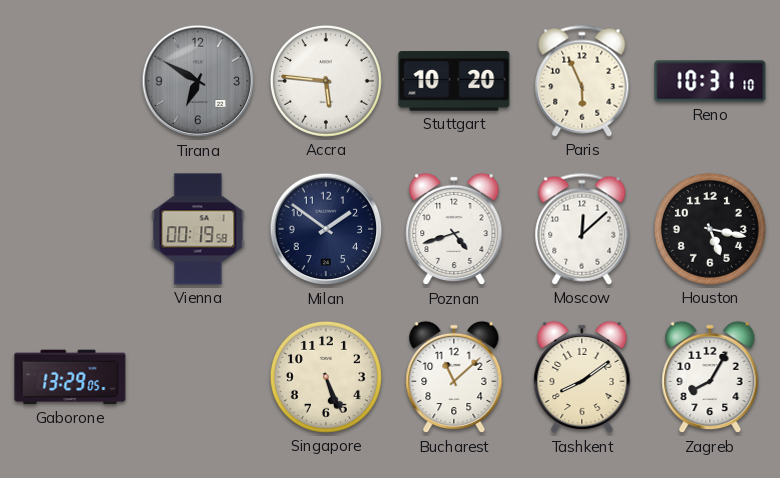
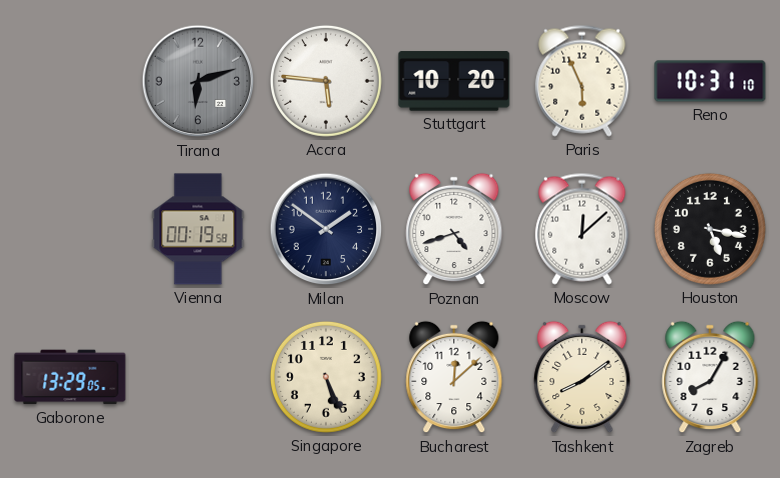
Tirana: 6:50 -> 6:12 (198, 81)
Bucharest: 11:08 -> 12:08 (454, 377)
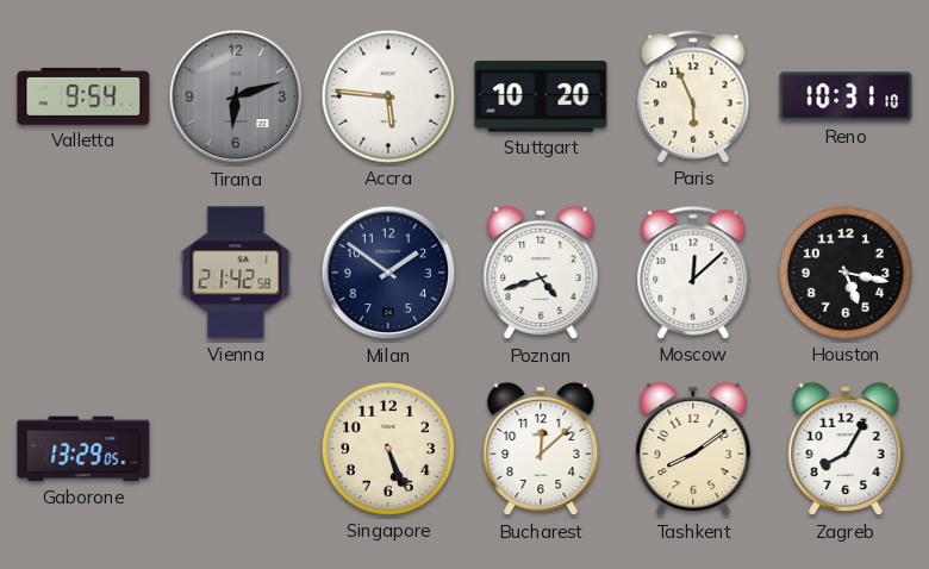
Valletta: none -> 9:54 (83, 96)
Vienna: 00:19 -> 21:42 (236, 273)
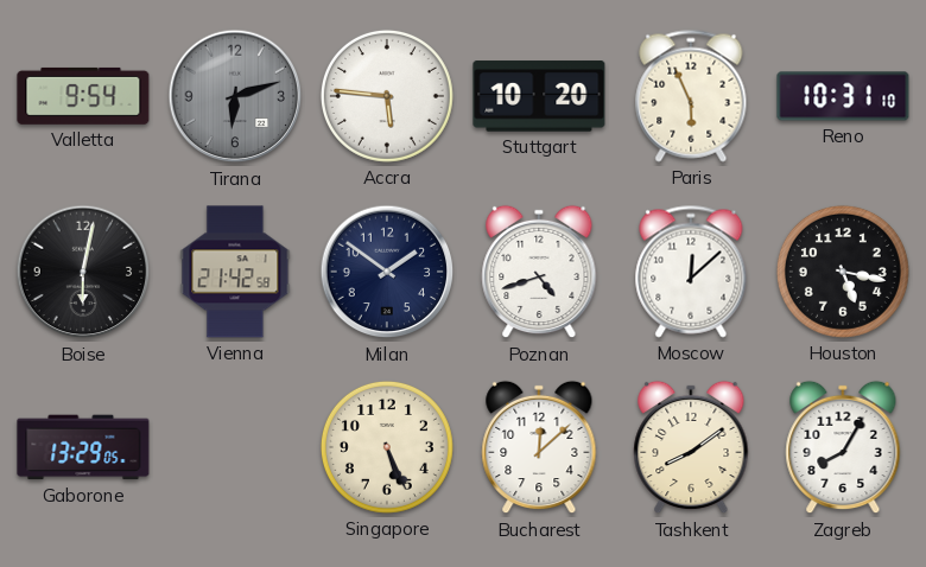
Boise: none -> 6:02 (83, 272)
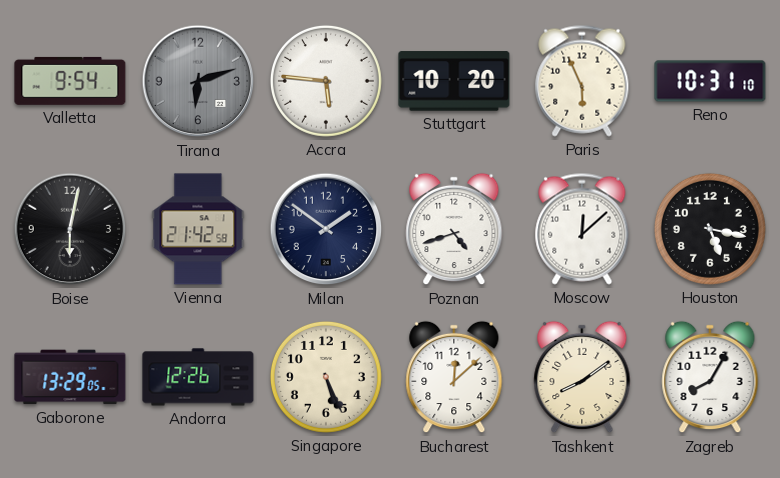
Andorra: none -> 12:26 (198, 377)
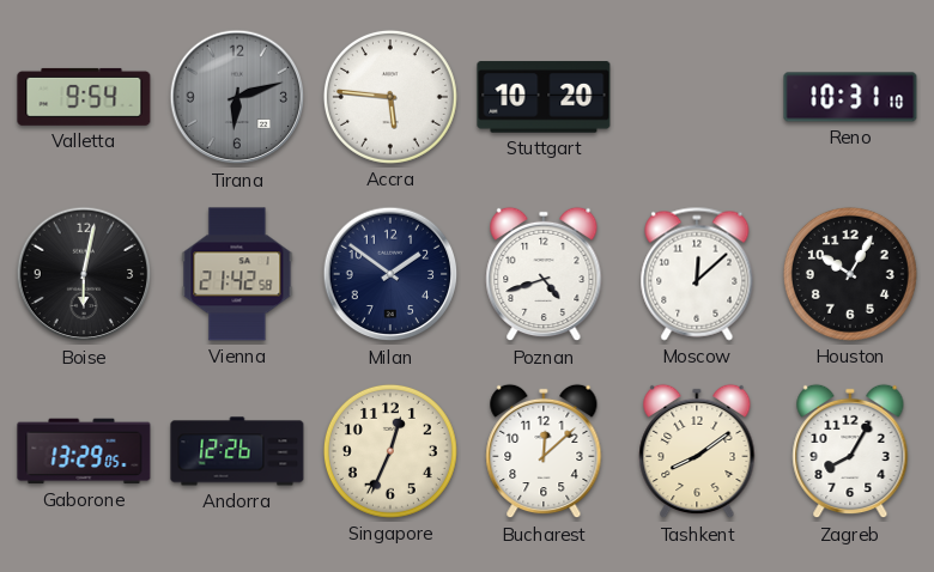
Paris: 5:56 -> none (582, 81)
Houston: 5:17 -> 10:05 (850, 274)
Singapore: 5:26 -> 12:34 (390, 451)
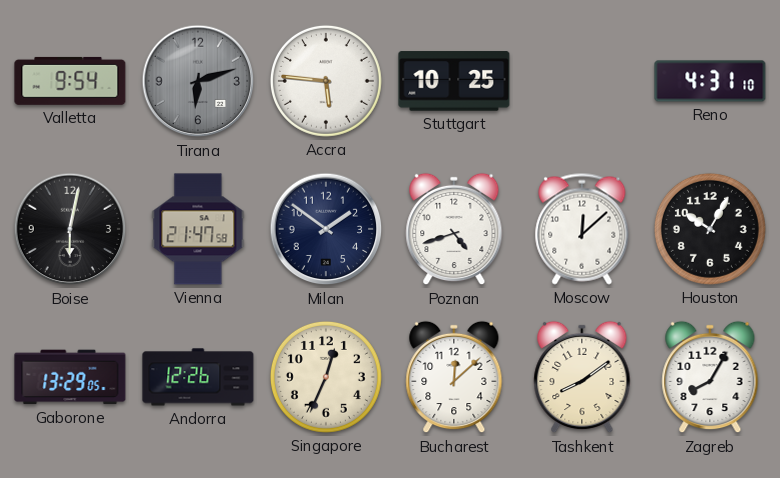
Stuttgart: 10:20 -> 10:25 (454, 81)
Reno: 10:31 -> 4:31 (710, 81)
Vienna: 21:42 -> 21:47 (198, 229)
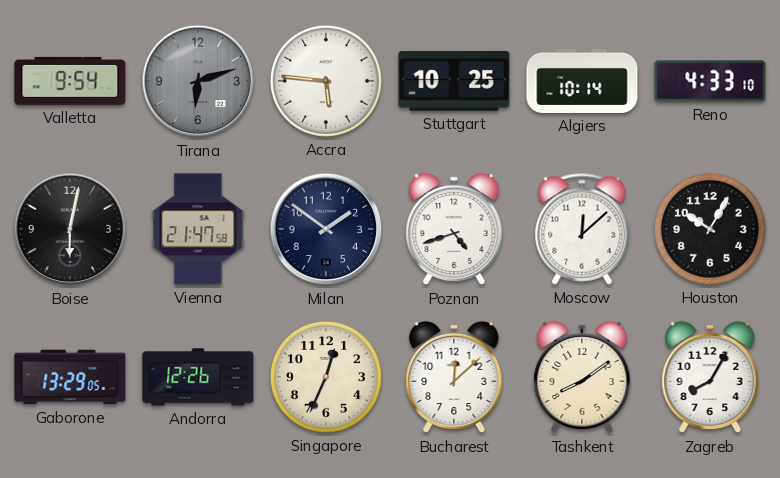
Algiers: none -> 10:14 (582, 81)
Reno: 4:31 -> 4:33 (710, 81)
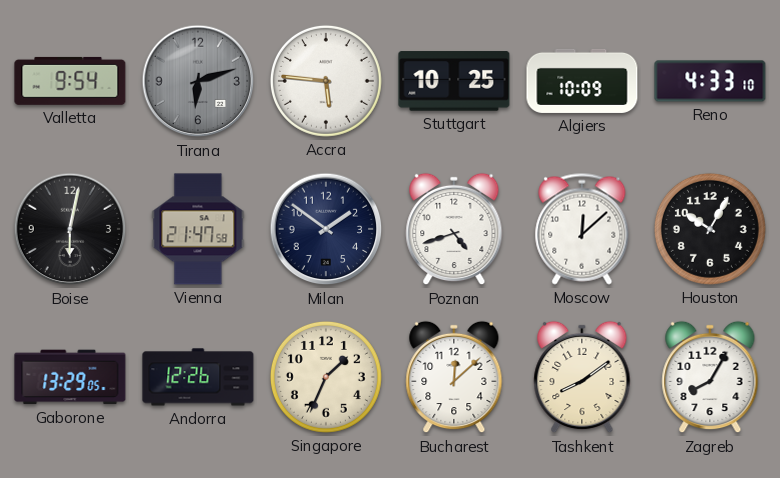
Algiers: 10:14 -> 10:09 (582, 81)
Singapore: 12:34 -> 1:34 (326, 377)
